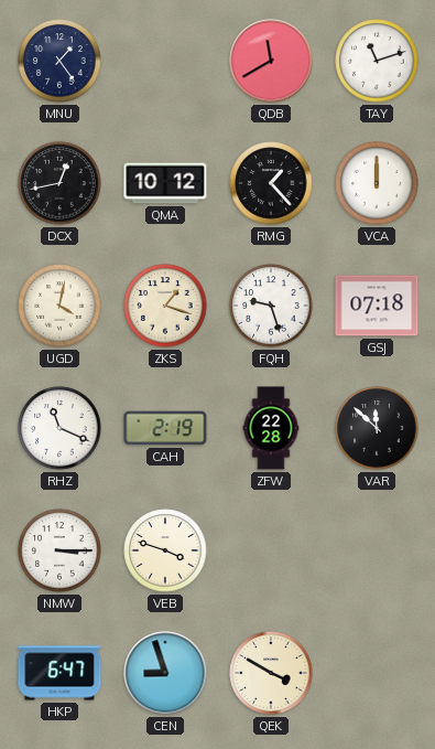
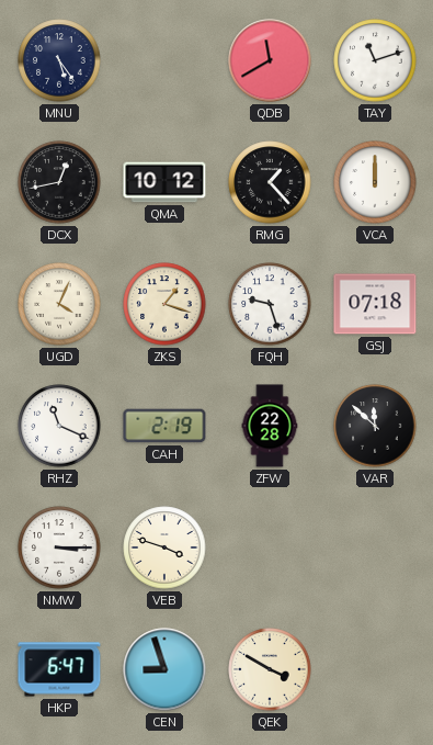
MNU: 1:24 -> 5:24 (59, 60)
UGD: 4:02 -> 4:04 (59, 304)
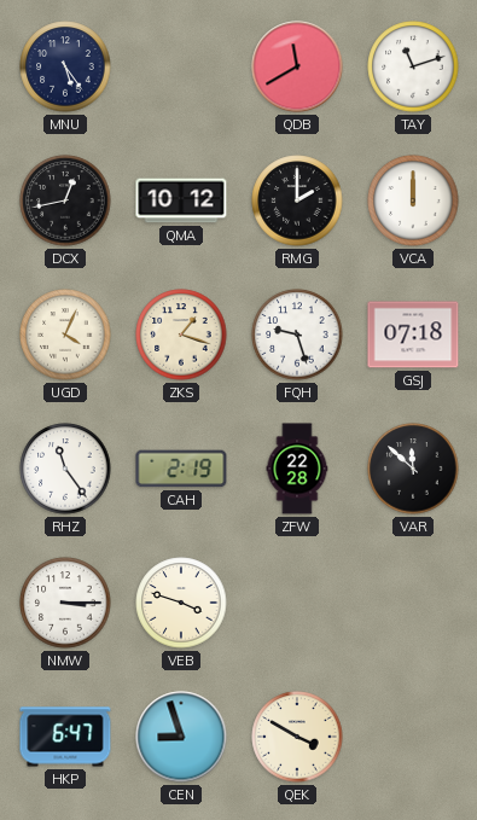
RMG: 1:23 -> 2:00 (297, 200)
RHZ: 11:19 -> 11:24 (65, 469)
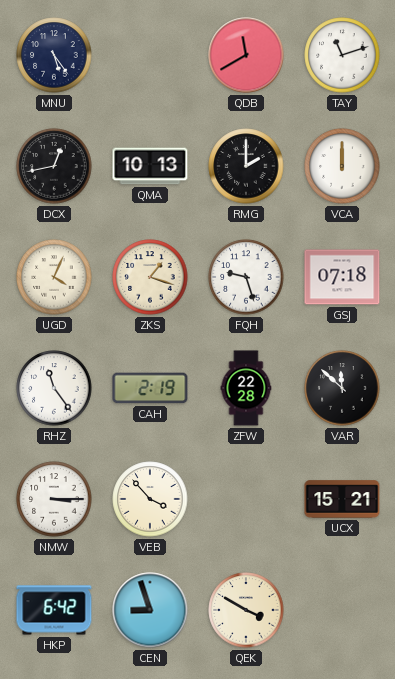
QMA: 10:12 -> 10:13 (150, 166)
VEB: 3:48 -> 3:53 (150, 499)
UCX: none -> 15:21 (342, 499)
HKP: 6:47 -> 6:42 (54, 610)
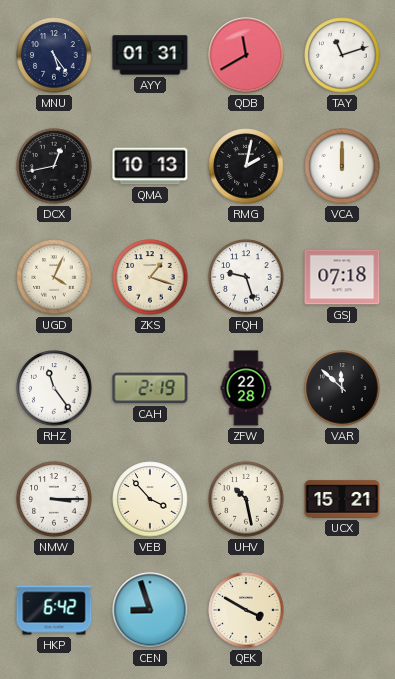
AYY: none -> 01:31 (150, 55)
RMG: 2:00 -> 2:02 (246, 166)
UHV: none -> 10:28 (246, 499)
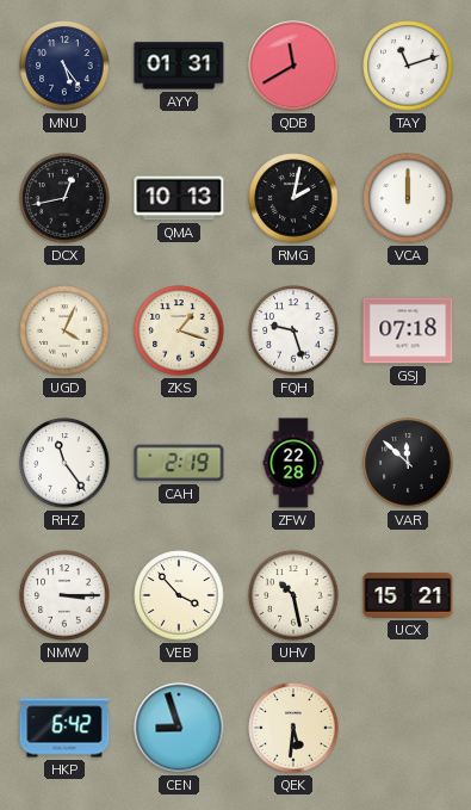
QEK: 3:50 -> 5:31 (293, 728)
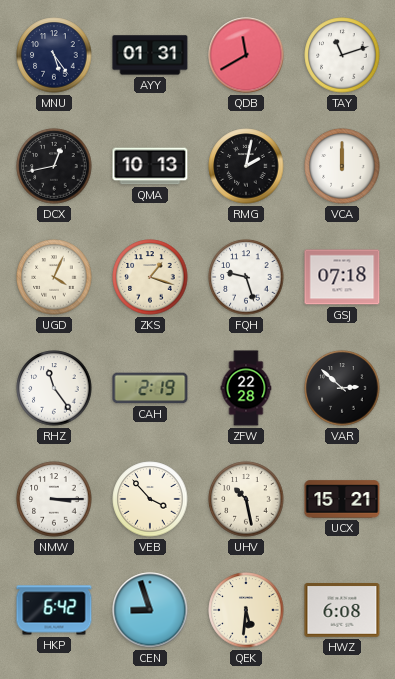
VAR: 11:52 -> 2:52 (342, 388)
HWZ: none -> 6:08 (342, 611)
